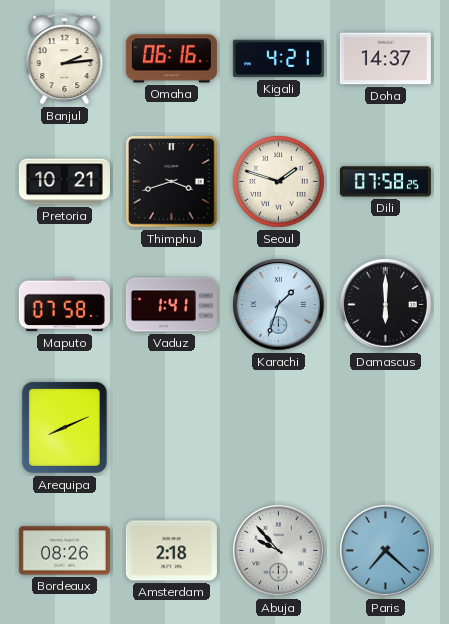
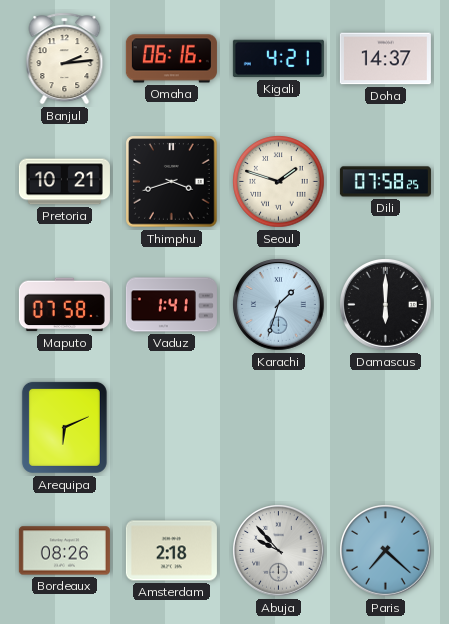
Arequipa: 8:11 -> 6:11 (64, 427)
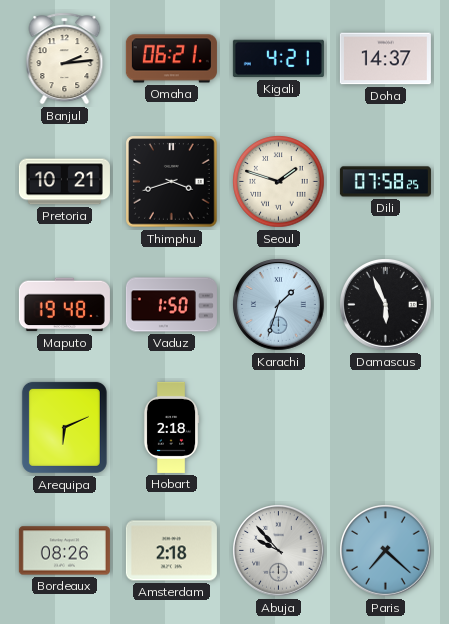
Omaha: 06:16 -> 06:21 (171, 59)
Maputo: 07:58 -> 19:48 (64, 305)
Vaduz: 1:41 -> 1:50 (171, 305)
Damascus: 6:00 -> 5:56 (386, 305)
Hobart: none -> 2:18 (171, 427)
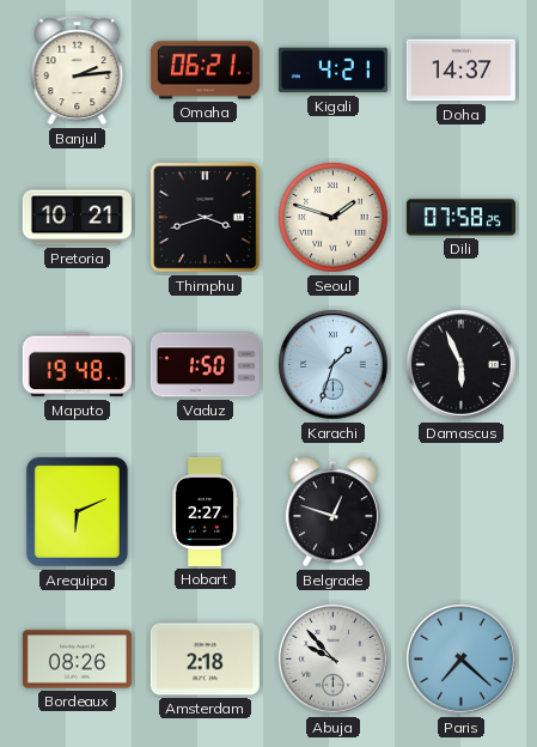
Hobart: 2:18 -> 2:27 (205, 511)
Belgrade: none -> 12:48 (332, 512)
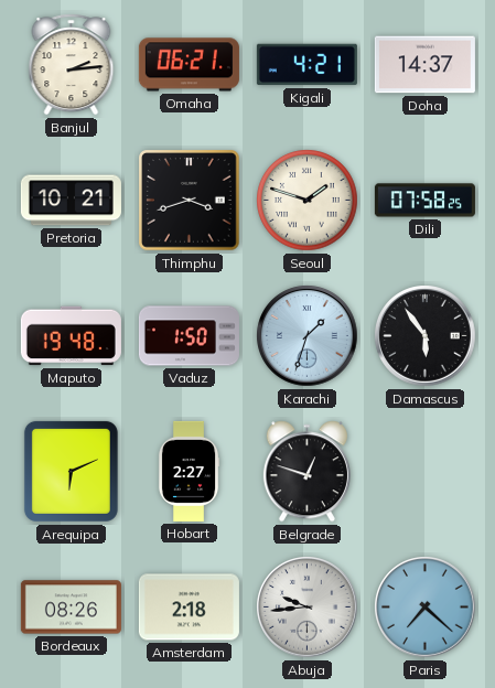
Damascus: 5:56 -> 5:54 (426, 336)
Abuja: 9:53 -> 9:44 (308, 608)
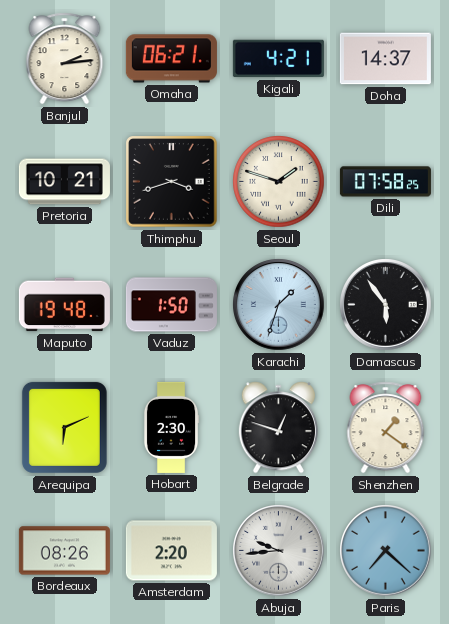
Hobart: 2:27 -> 2:30 (171, 427)
Shenzhen: none -> 1:21 (386, 428)
Amsterdam: 2:18 -> 2:20 (171, 551)
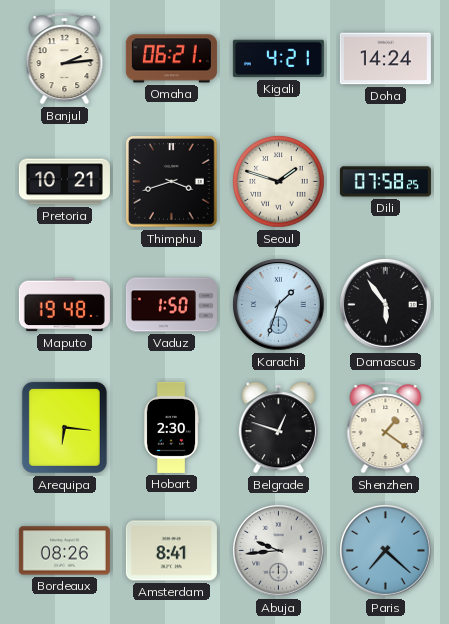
Doha: 14:37 -> 14:24 (385, 59)
Arequipa: 6:11 -> 6:16 (64, 427)
Amsterdam: 2:20 -> 8:41 (171, 551)
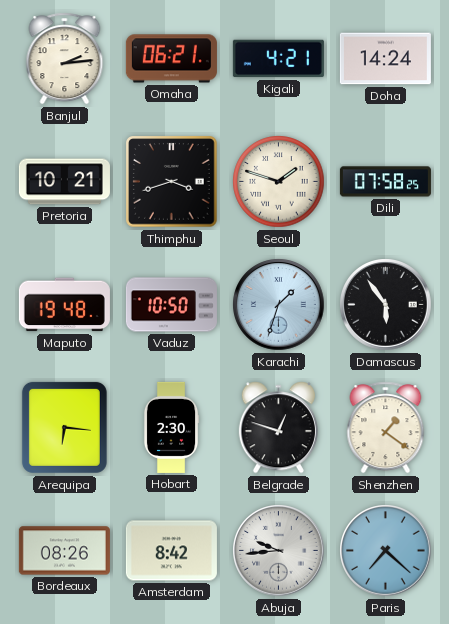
Vaduz: 1:50 -> 10:50 (171, 305)
Amsterdam: 8:41 -> 8:42 (171, 551)
